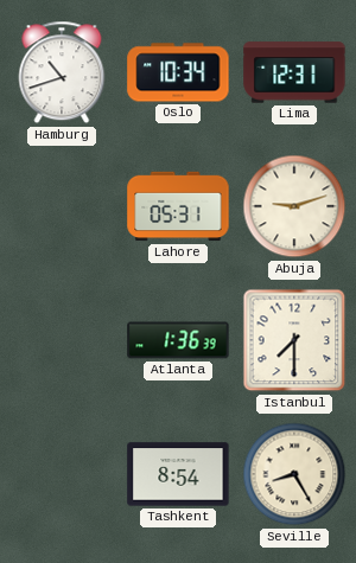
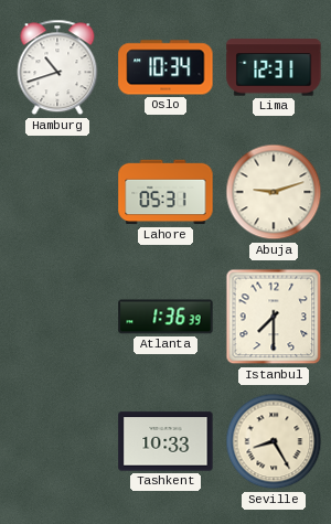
Tashkent: 8:54 -> 10:33 (165, 441)
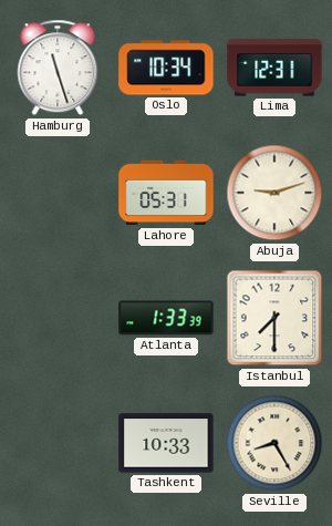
Hamburg: 10:42 -> 11:27 (58, 68)
Atlanta: 1:36 -> 1:33 (166, 318)
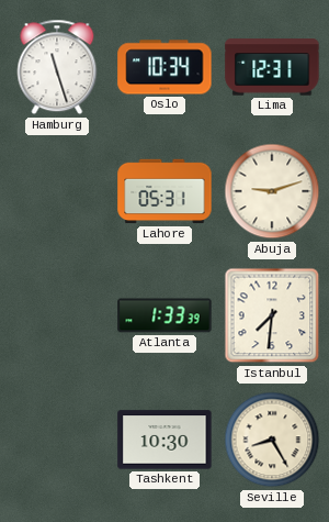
Istanbul: 7:30 -> 7:31 (272, 315)
Tashkent: 10:33 -> 10:30 (164, 440)
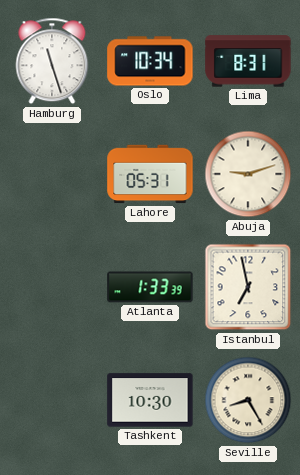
Lima: 12:31 -> 8:31 (248, 61)
Istanbul: 7:31 -> 6:58 (248, 287)
